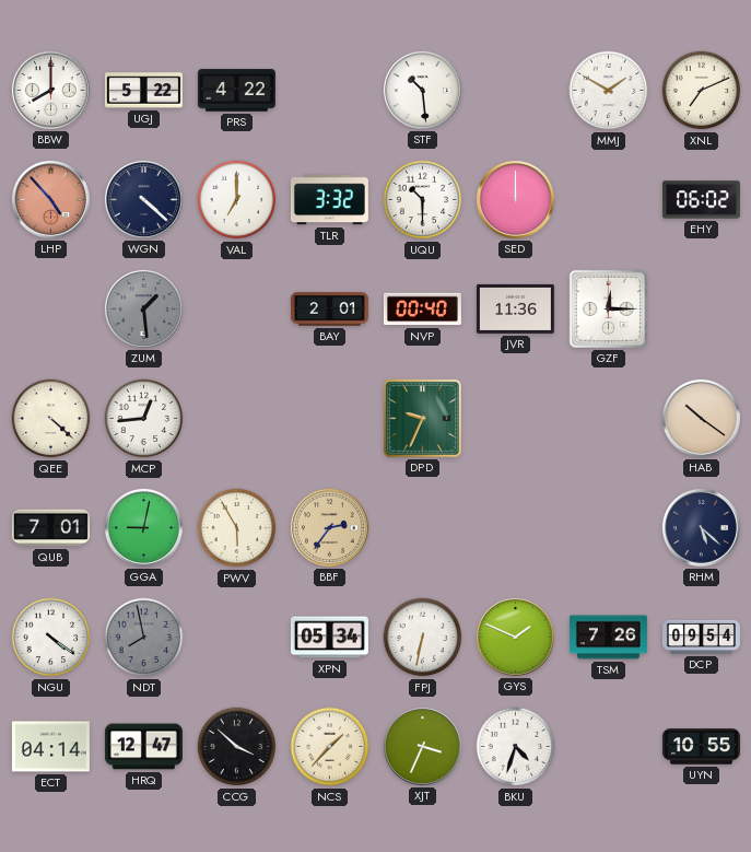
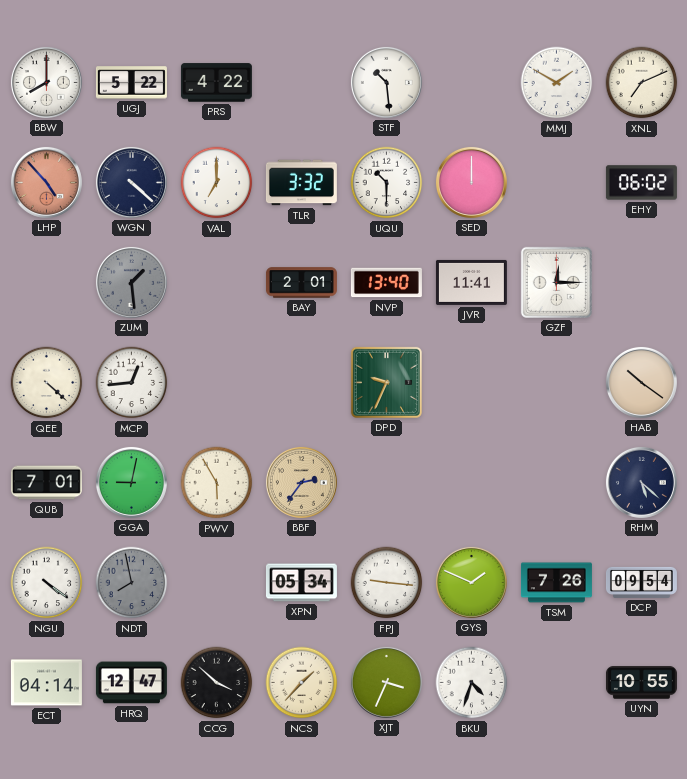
NVP: 00:40 -> 13:40 (386, 283)
JVR: 11:36 -> 11:41 (471, 282)
FPJ: 6:32 -> 9:16 (387, 583)
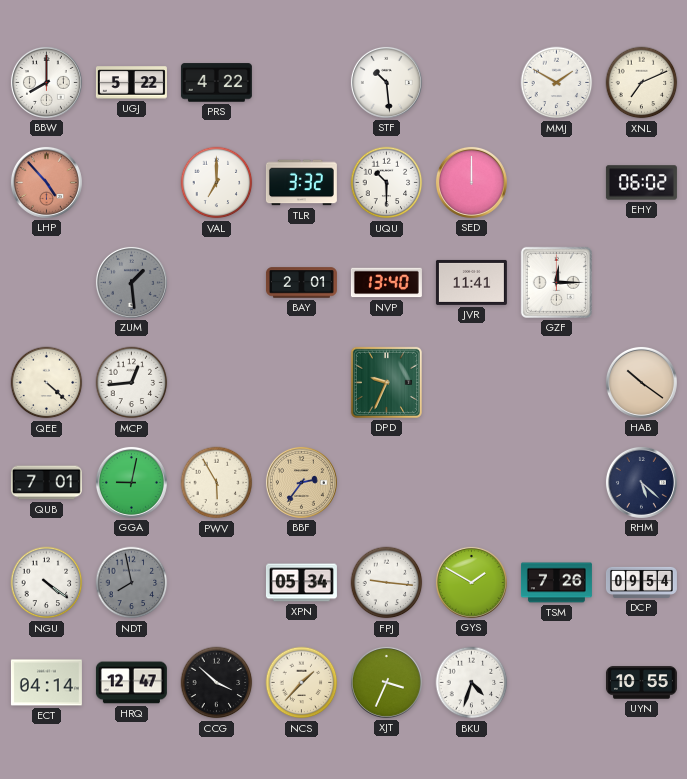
WGN: 4:22 -> none (131, 182)
GYS: 1:49 -> 1:50 (471, 582)
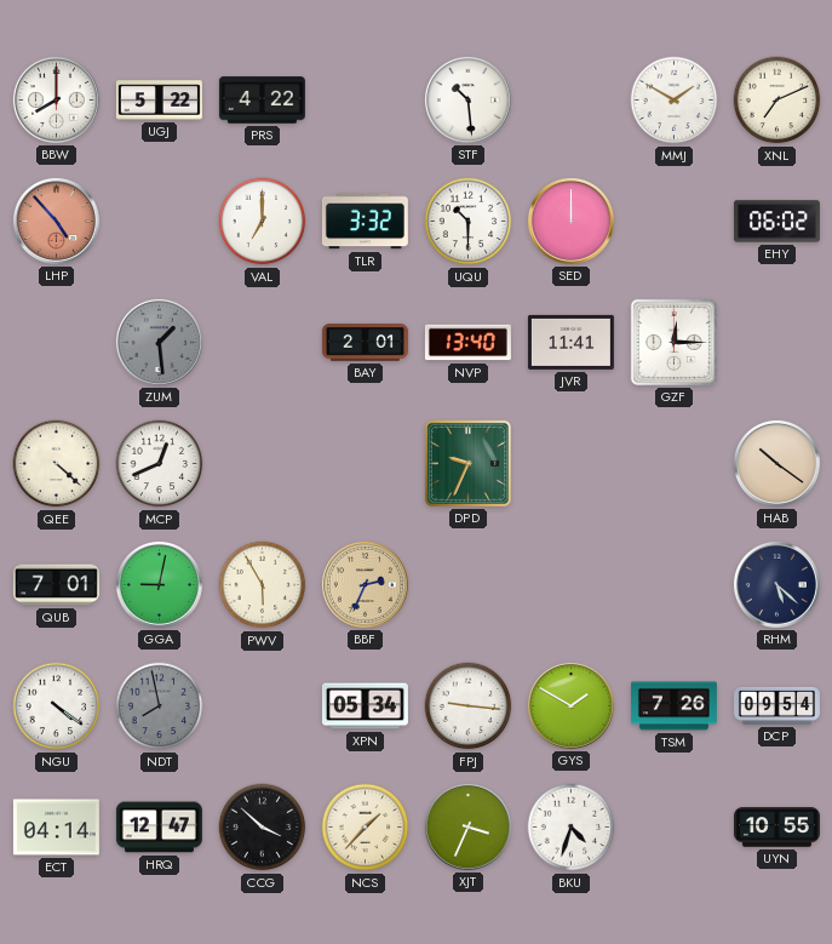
MCP: 12:44 -> 12:41 (160, 464)
BBF: 2:36 -> 2:34 (365, 584)
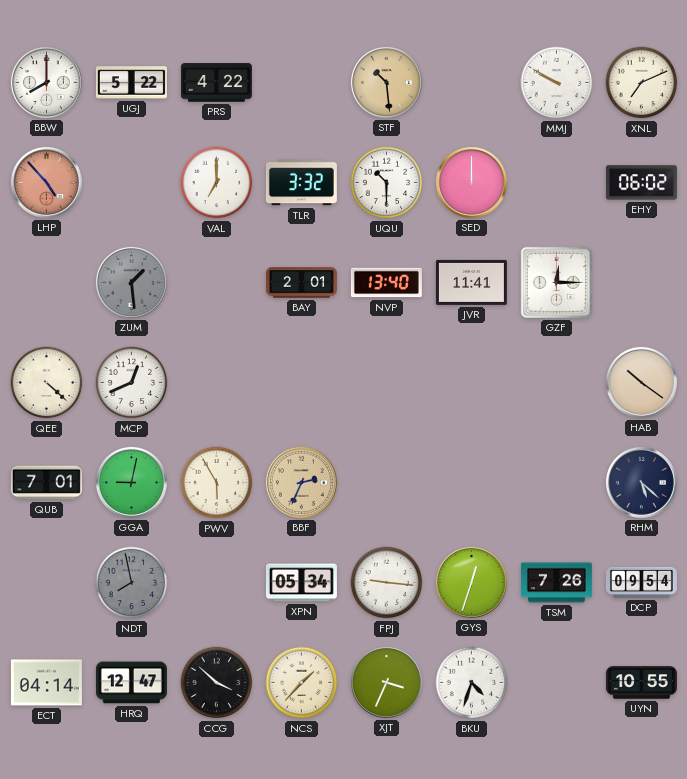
STF dial: white -> champagne (386, 82)
MMJ: 1:50 -> 9:50 (557, 83)
DPD: 9:34 -> none (467, 463)
NGU: 4:21 -> none (57, 706)
GYS: 1:50 -> 12:33 (471, 582)
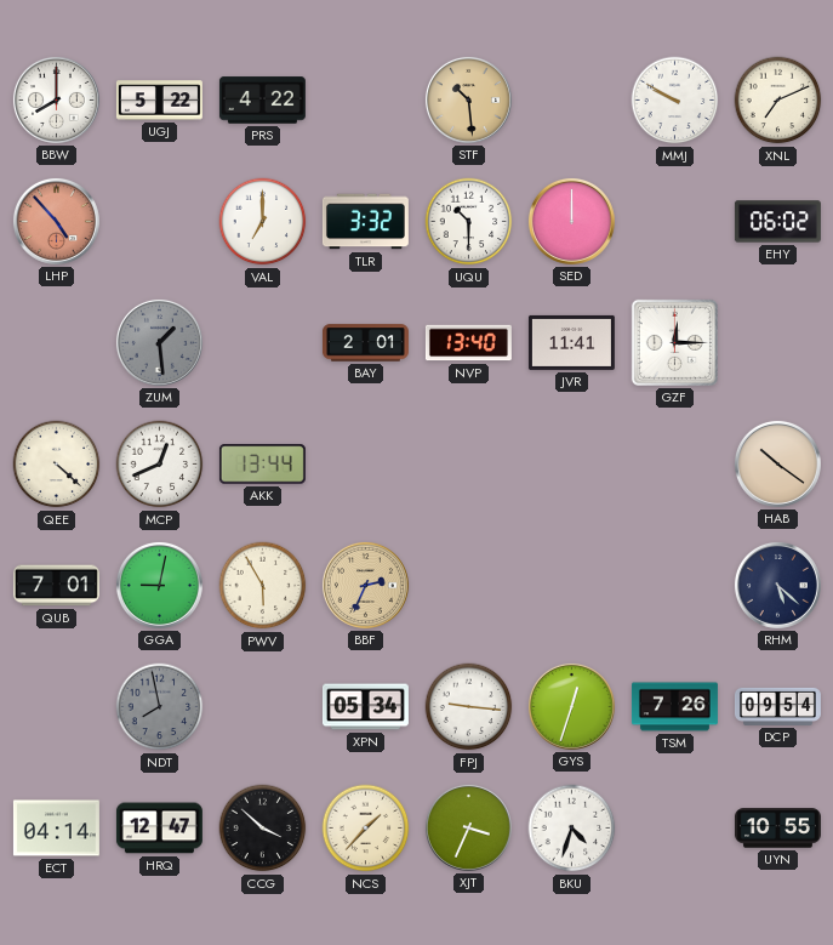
AKK: none -> 13:44 (262, 465)
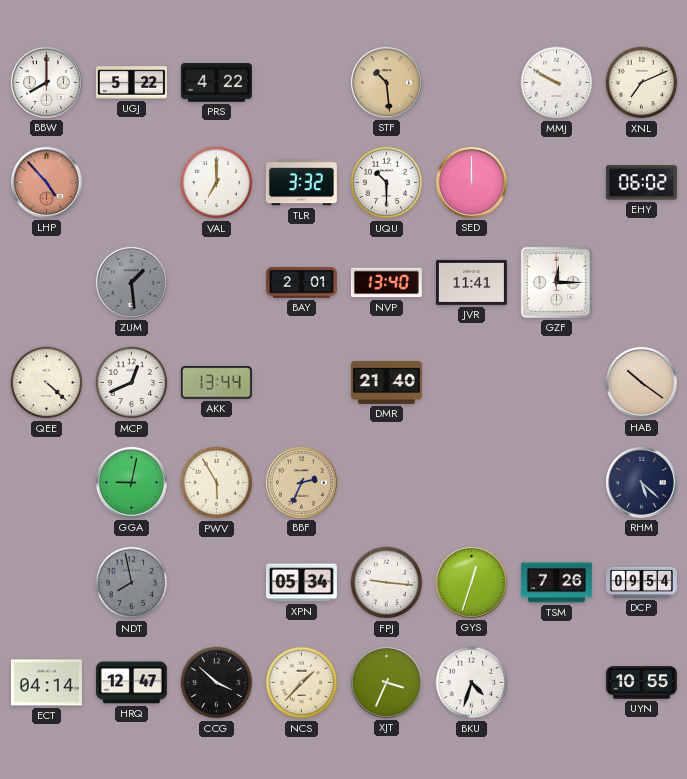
DMR: none -> 21:40 (386, 382)
QUB: 7:01 -> none (56, 586)
